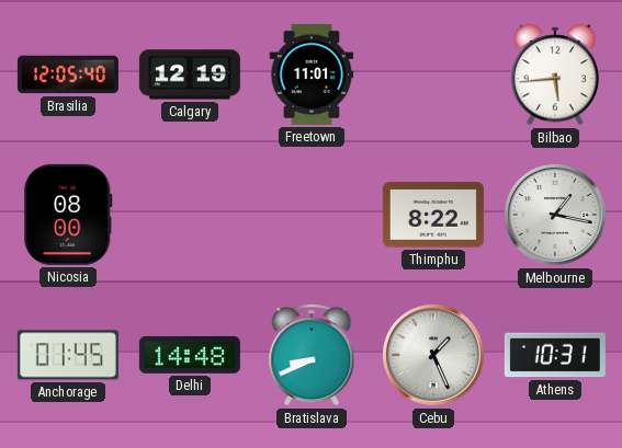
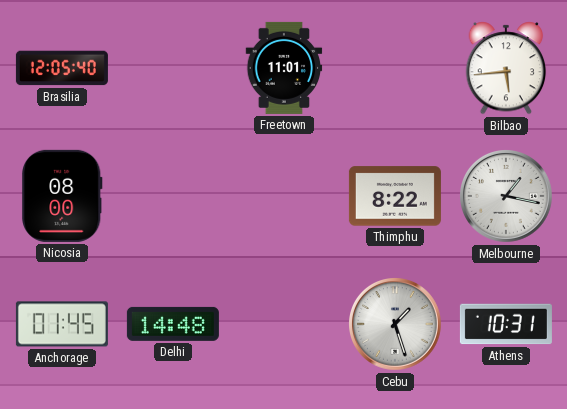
Calgary: 12:19 -> none (190, 74)
Bratislava: 8:41 -> none (312, 355)
Cebu: 1:26 -> 1:27 (396, 325)
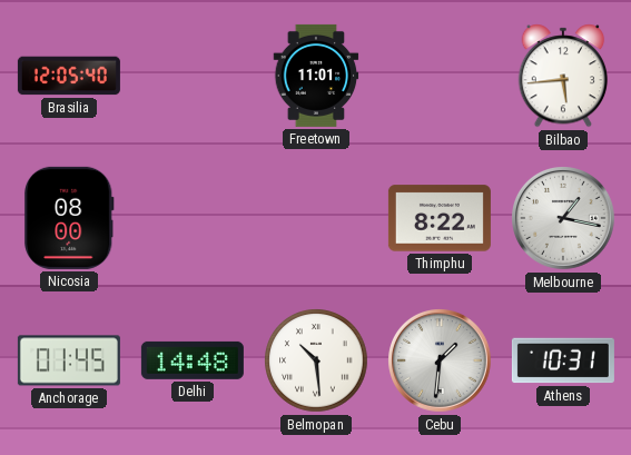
Belmopan: none -> 10:29 (316, 360)
Cebu: 1:27 -> 1:31 (441, 362)
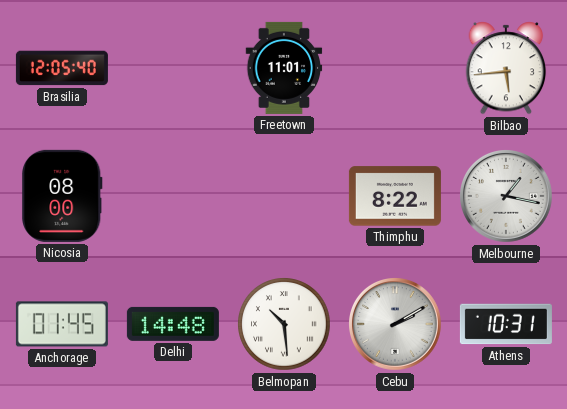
Cebu: 1:31 -> 2:10 (396, 325)
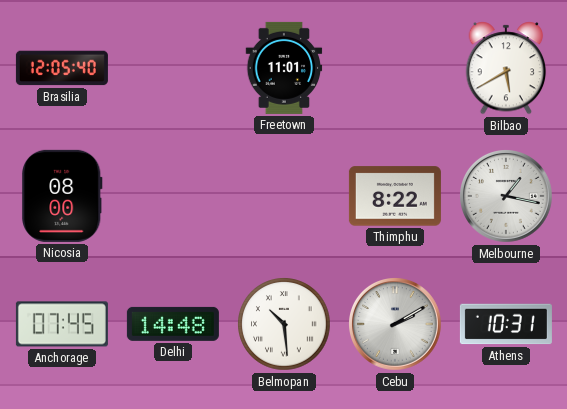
Bilbao: 5:44 -> 5:40 (506, 68)
Anchorage: 01:45 -> 07:45 (62, 324)
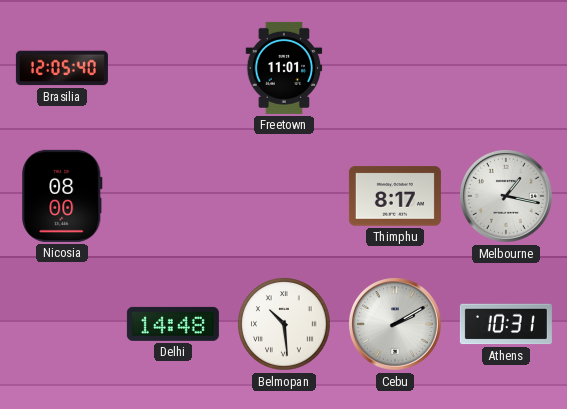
Bilbao: 5:40 -> none (506, 68)
Thimphu: 8:22 -> 8:17 (395, 196)
Anchorage: 07:45 -> none (62, 324)
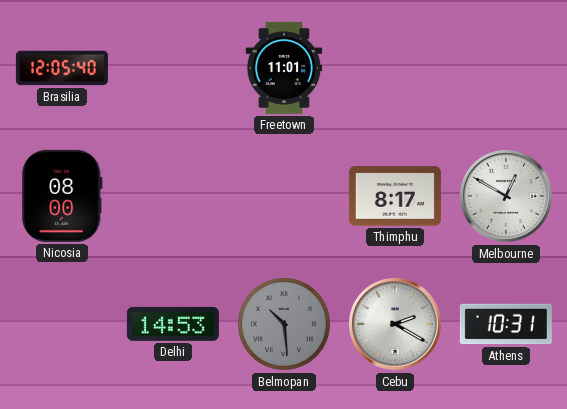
Melbourne: 1:17 -> 12:50 (507, 197)
Delhi: 14:48 -> 14:53 (173, 324)
Belmopan dial: white -> grey (284, 324)
Cebu: 2:10 -> 2:20 (396, 325)
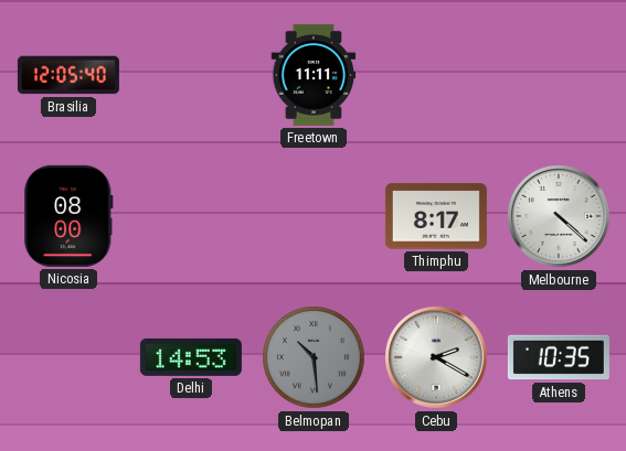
Freetown: 11:01 -> 11:11 (314, 75)
Melbourne: 12:50 -> 4:22 (560, 217)
Athens: 10:31 -> 10:35 (559, 357)
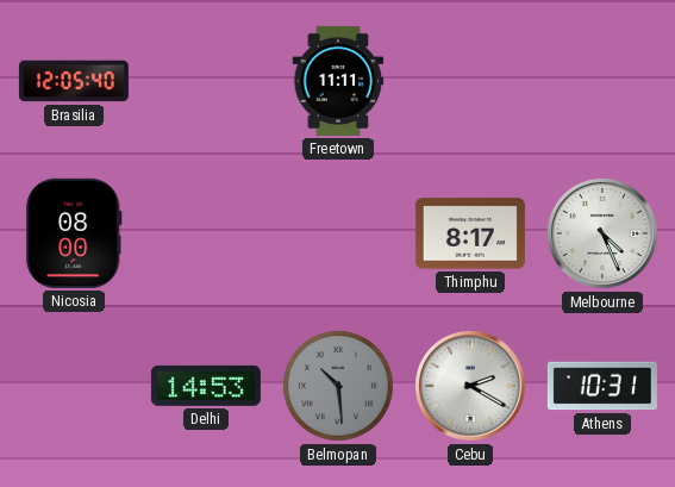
Melbourne: 4:22 -> 4:26 (604, 235)
Athens: 10:35 -> 10:31 (602, 386)
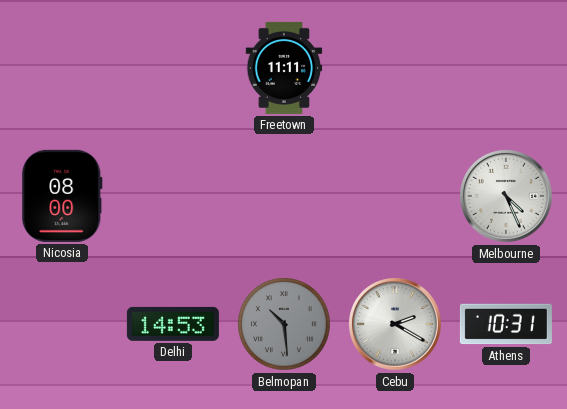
Brasilia: 12:05 -> none (74, 81)
Thimphu: 8:17 -> none (470, 233)
